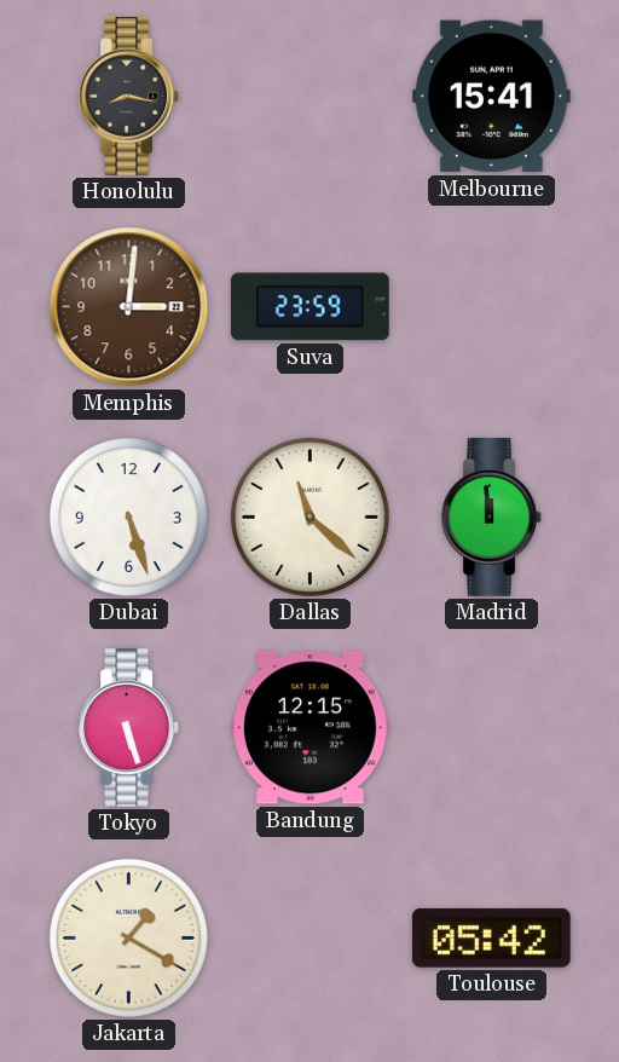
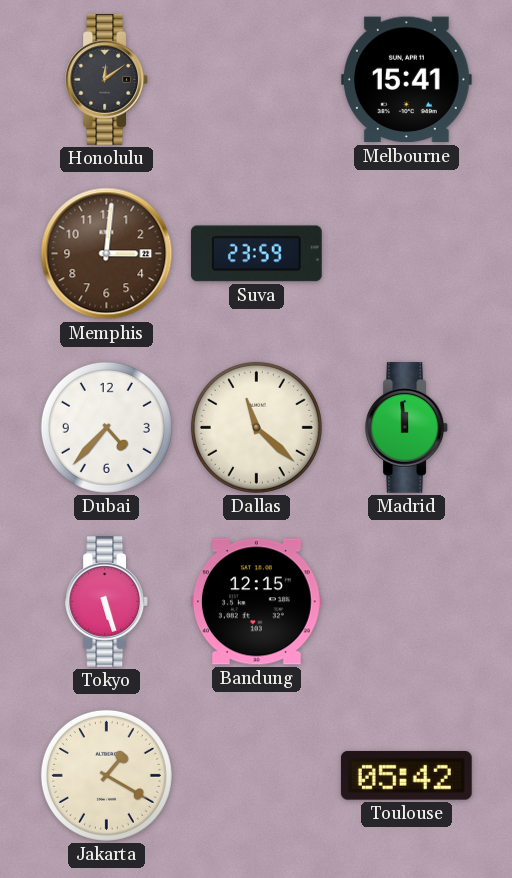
Honolulu: 8:17 -> 12:09 (106, 80)
Dubai: 5:27 -> 4:37 (106, 427)
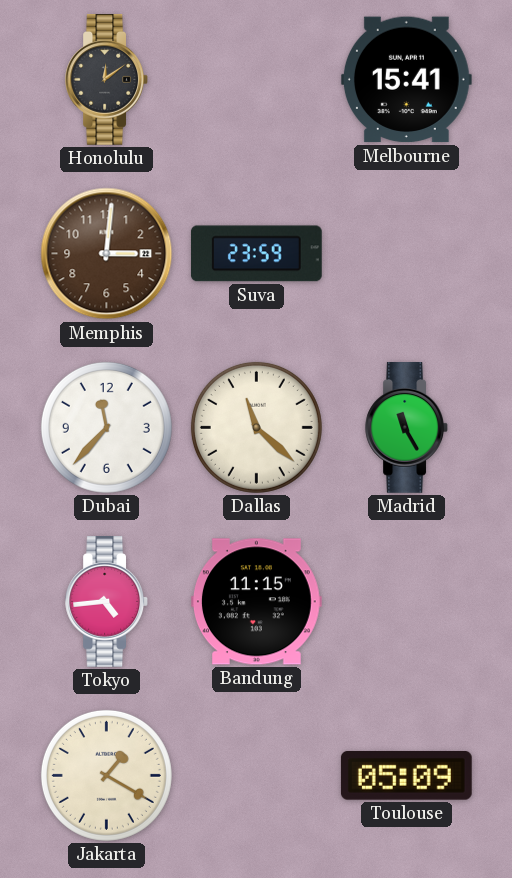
Dubai: 4:37 -> 11:37 (106, 427)
Madrid: 11:59 -> 11:25 (406, 428)
Tokyo: 5:27 -> 4:44 (106, 602)
Bandung: 12:15 -> 11:15 (256, 602)
Toulouse: 05:42 -> 05:09 (406, 775)
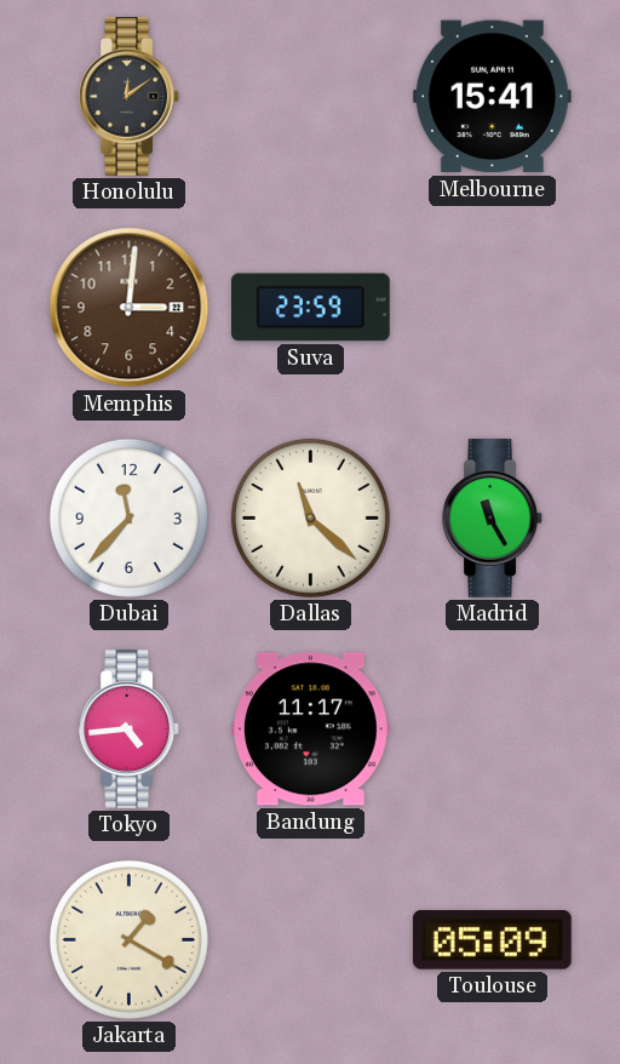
Bandung: 11:15 -> 11:17 (310, 730)
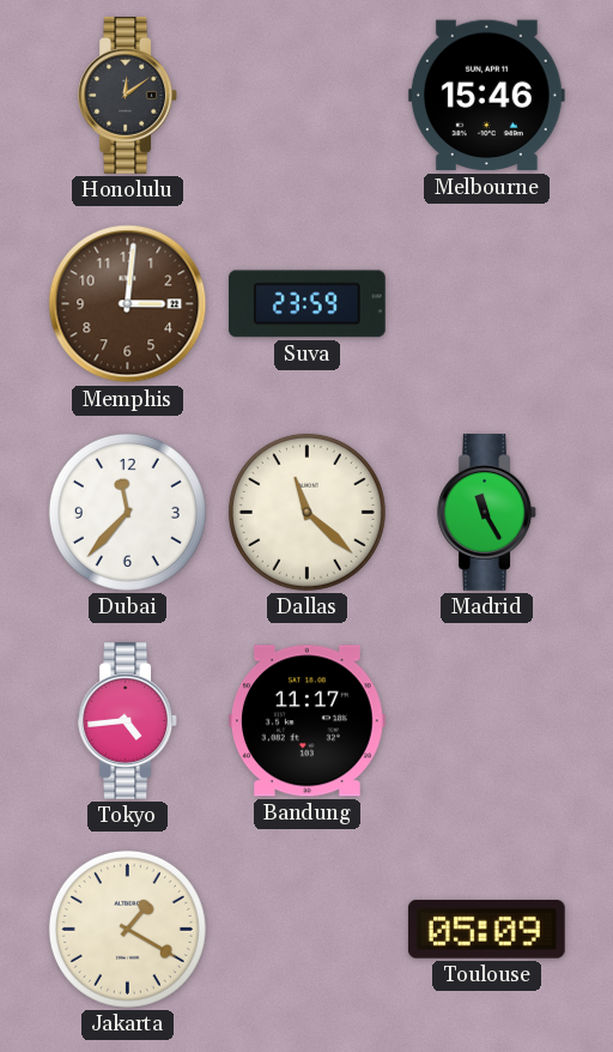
Melbourne: 15:41 -> 15:46 (486, 96)
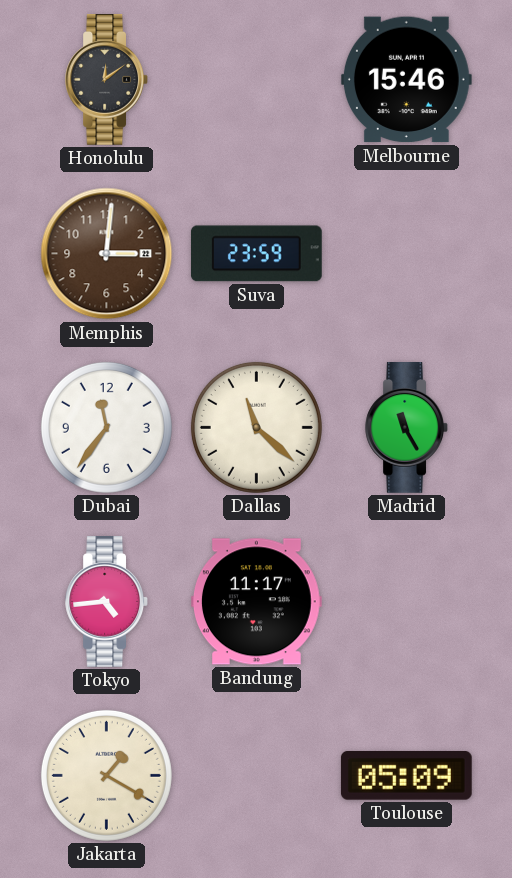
Dubai: 11:37 -> 11:36 (106, 427)
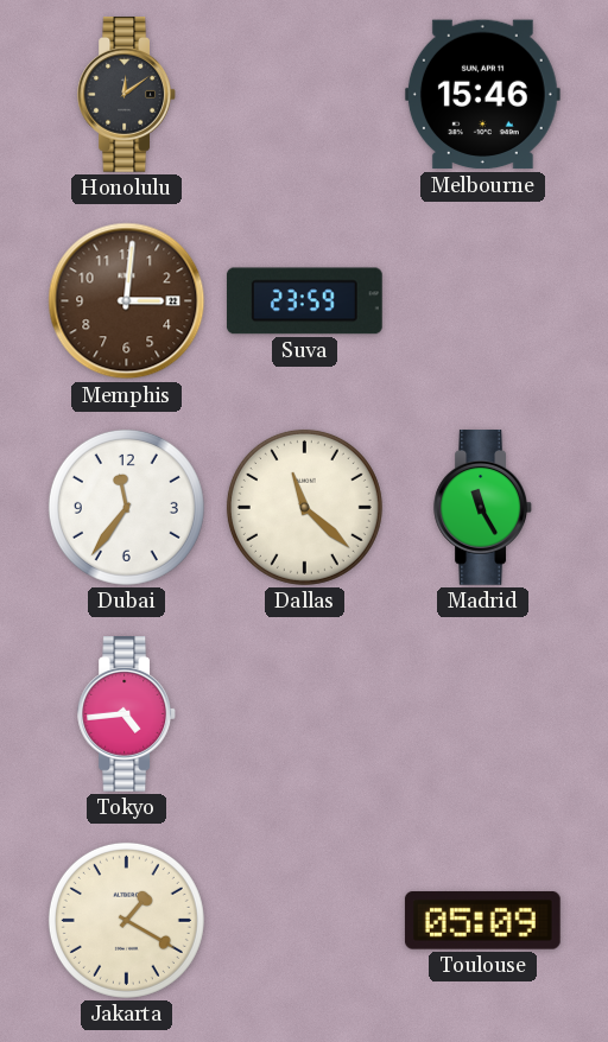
Bandung: 11:17 -> none (256, 602)
